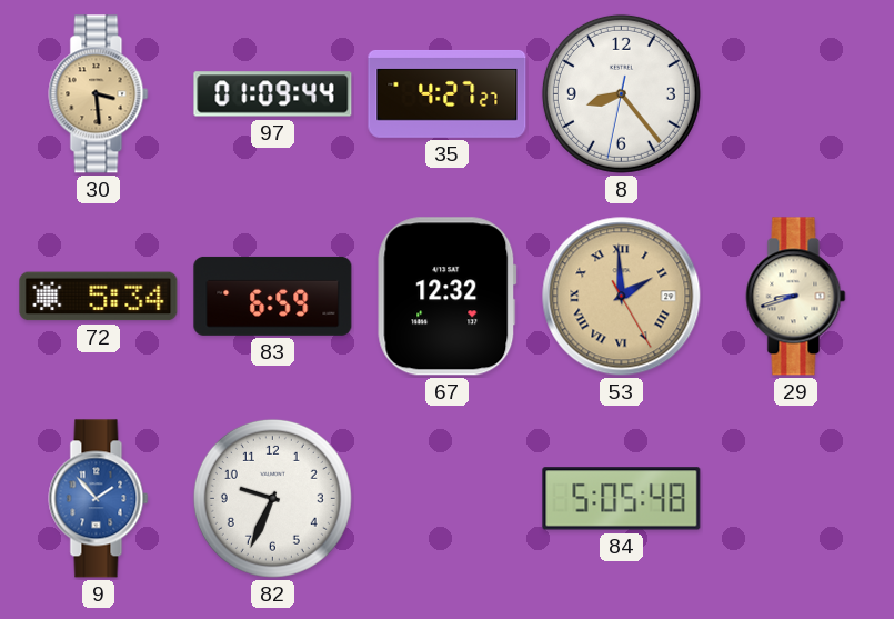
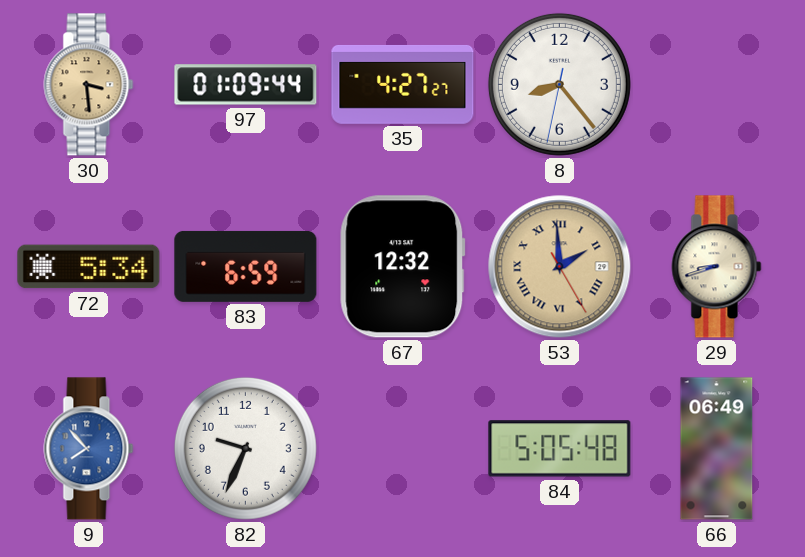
9: 1:53 -> 7:53 (89, 449)
66: none -> 06:49 (717, 449)
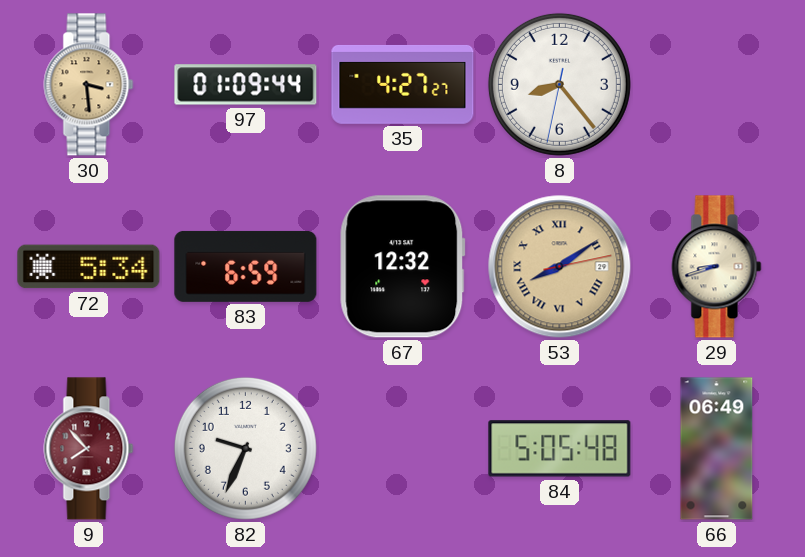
53: 1:59 -> 8:09 (560, 267)
9 dial: blue -> burgundy (89, 449)
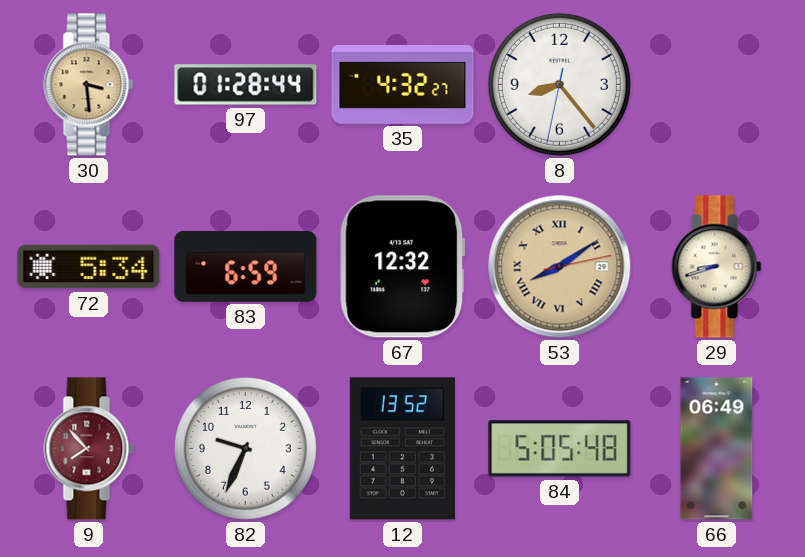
97: 01:09 -> 01:28 (246, 85)
35: 4:27 -> 4:32 (403, 84)
12: none -> 13:52 (402, 449)
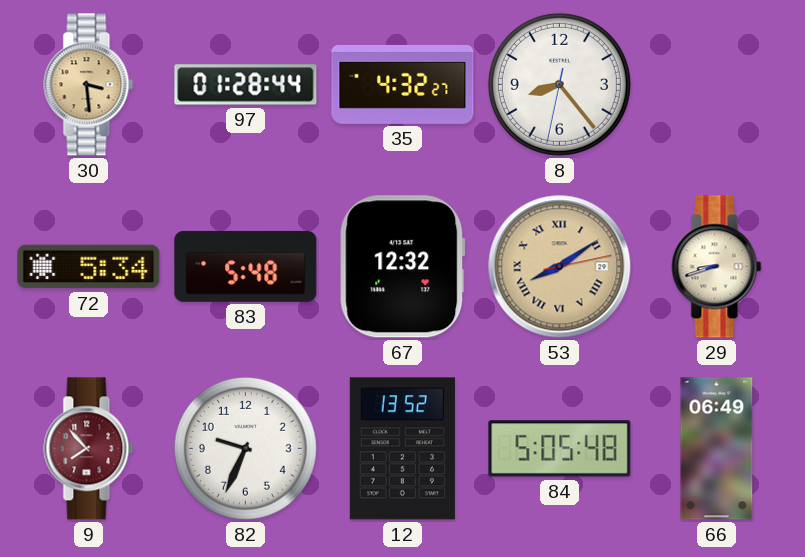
83: 6:59 -> 5:48 (246, 266)
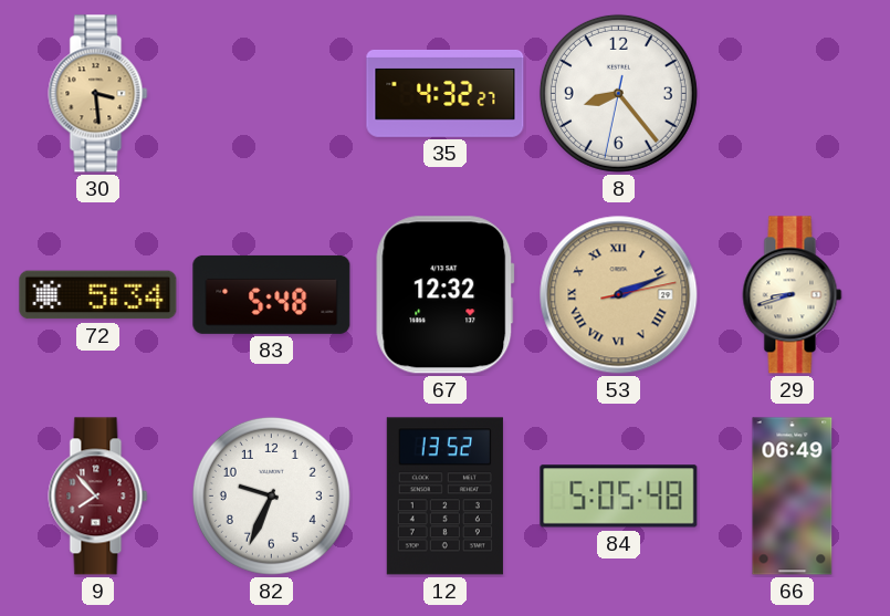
97: 01:28 -> none (246, 85)
53: 8:09 -> 2:11 (619, 295)
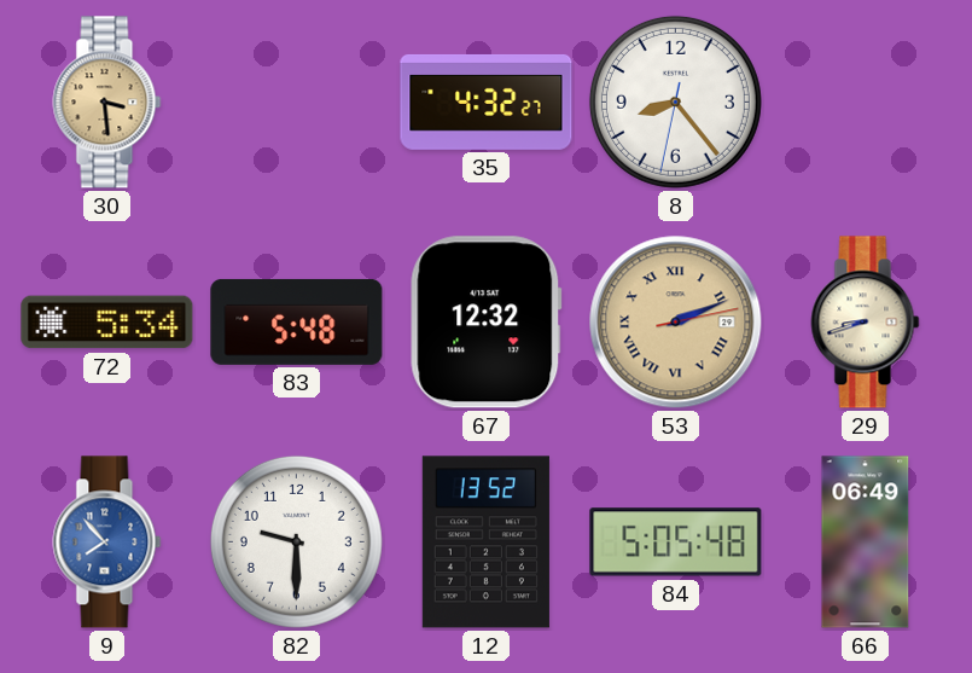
9 dial: burgundy -> blue (107, 543)
82: 9:34 -> 9:30 (296, 541)
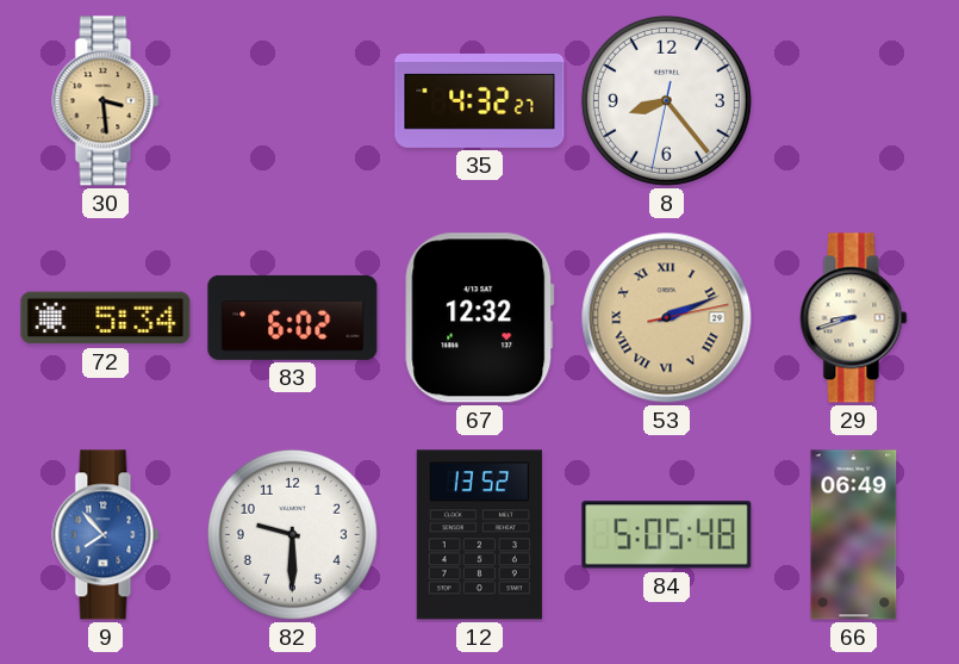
83: 5:48 -> 6:02 (293, 317)
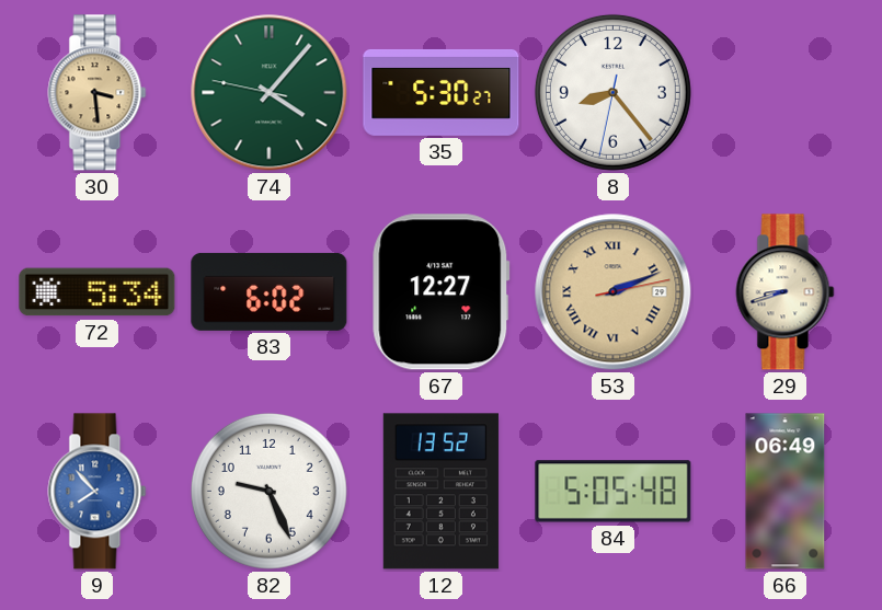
74: none -> 4:06 (270, 93)
35: 4:32 -> 5:30 (442, 92)
67: 12:32 -> 12:27 (442, 292)
82: 9:30 -> 9:26 (268, 491)
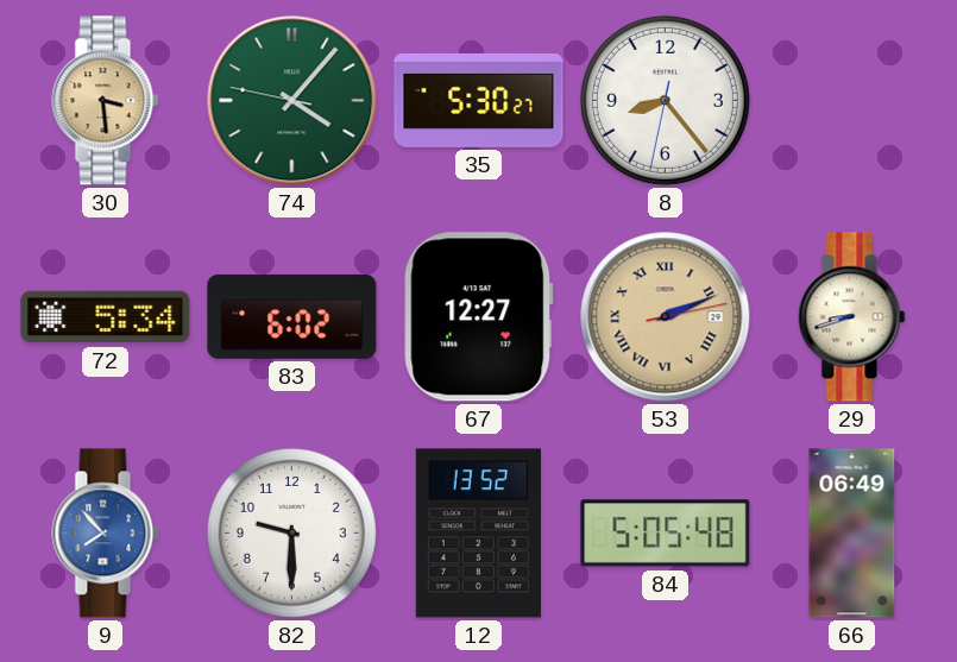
82: 9:26 -> 9:30 (291, 532)
